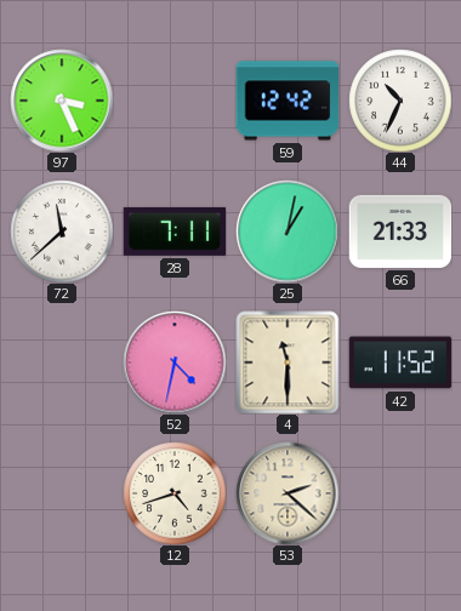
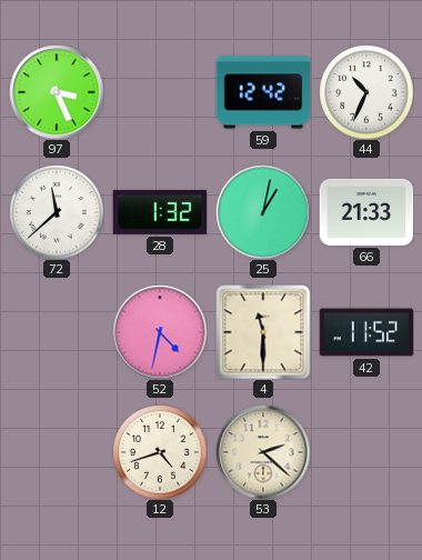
28: 7:11 -> 1:32 (160, 212)
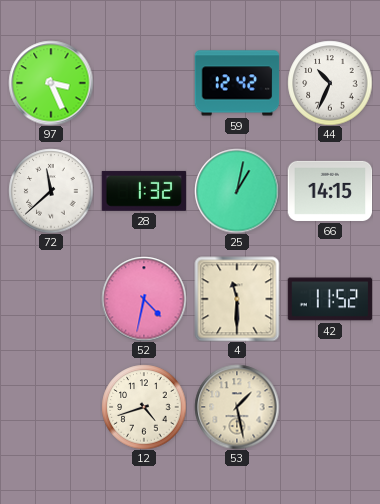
66: 21:33 -> 14:15 (330, 191)
53: 2:22 -> 1:28 (237, 407)
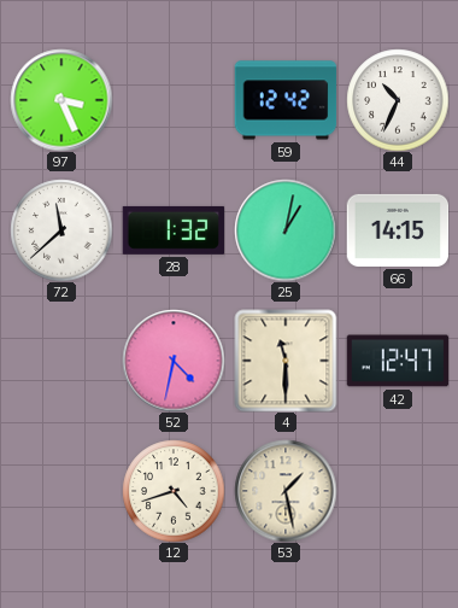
42: 11:52 -> 12:47 (398, 361)
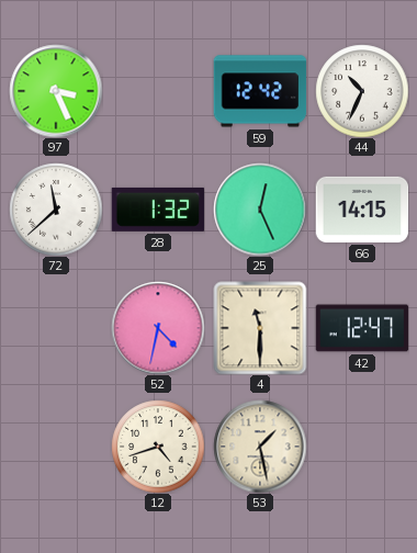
25: 1:02 -> 12:26 (260, 210)
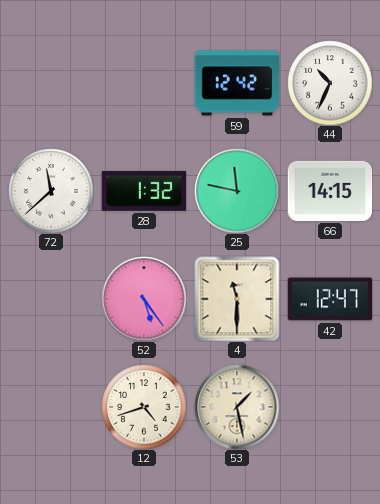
97: 3:26 -> none (56, 91)
25: 12:26 -> 11:47 (237, 191)
52: 4:32 -> 5:24 (144, 299)
